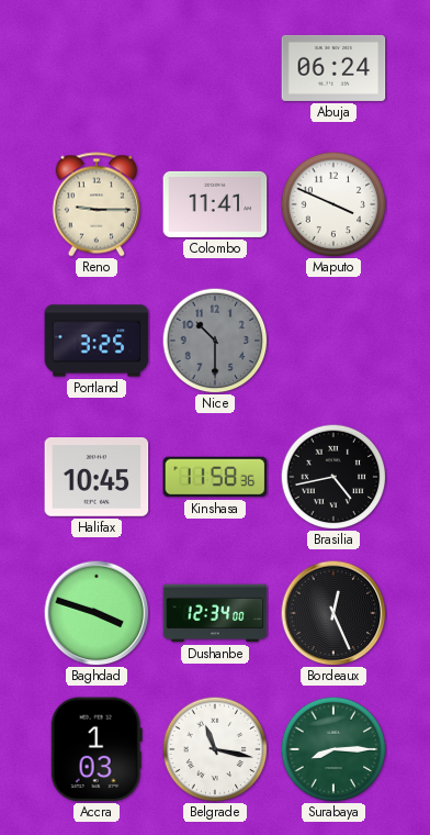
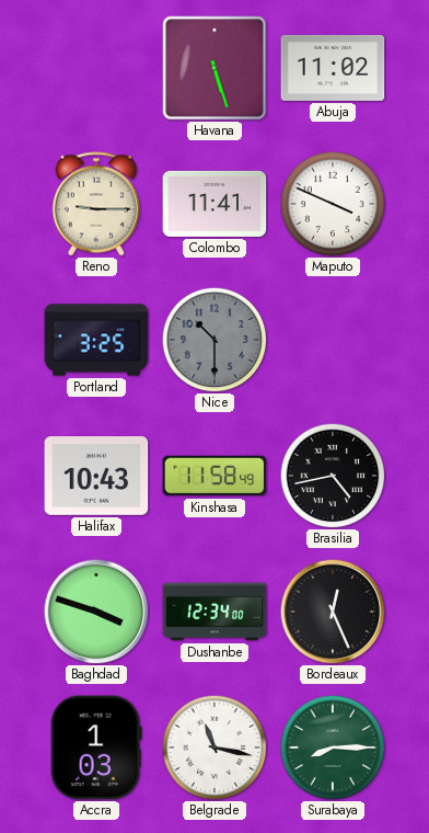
Havana: none -> 5:27 (215, 68)
Abuja: 06:24 -> 11:02 (333, 68)
Halifax: 10:45 -> 10:43 (96, 477)
Kinshasa: 11:58:36 -> 11:58:49 (215, 476)
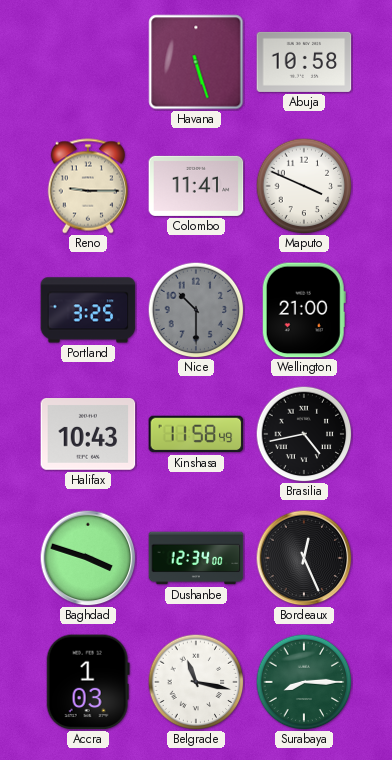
Abuja: 11:02 -> 10:58 (304, 62)
Wellington: none -> 21:00 (304, 310)
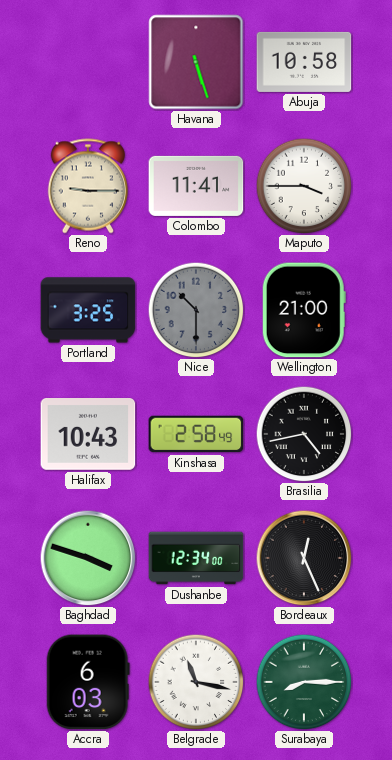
Maputo: 3:49 -> 3:45 (304, 186)
Kinshasa: 11:58 -> 2:58 (196, 434)
Accra: 1:03 -> 6:03 (88, 682)
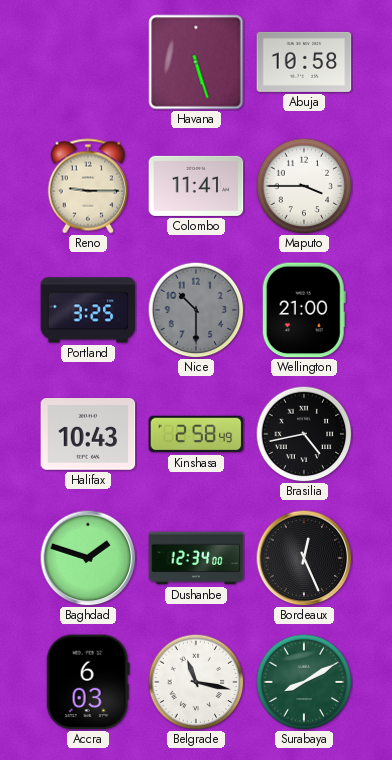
Baghdad: 3:48 -> 1:48 (88, 558)
Surabaya: 8:15 -> 8:10 (304, 682)
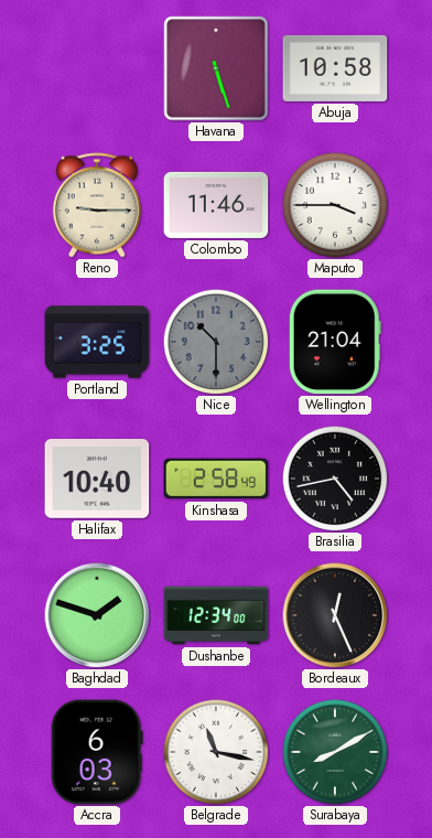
Colombo: 11:41 -> 11:46 (216, 205)
Wellington: 21:00 -> 21:04 (335, 342)
Halifax: 10:43 -> 10:40 (97, 480)
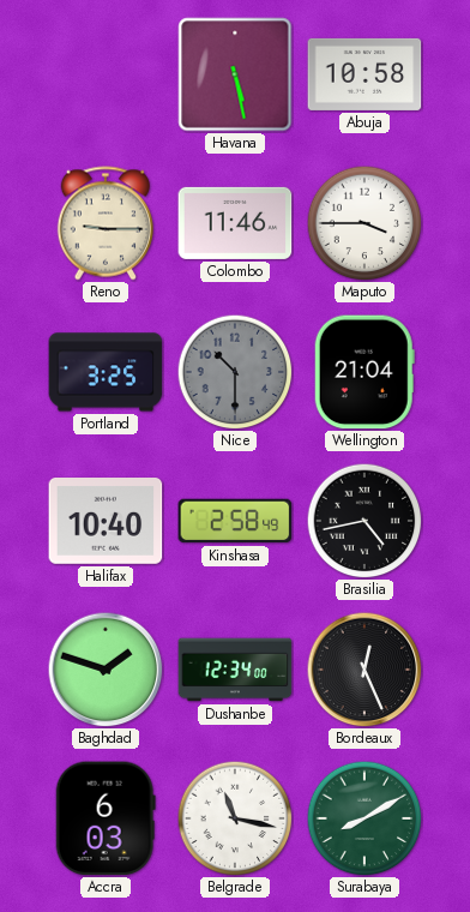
Havana: 5:27 -> 5:28 (235, 74)
